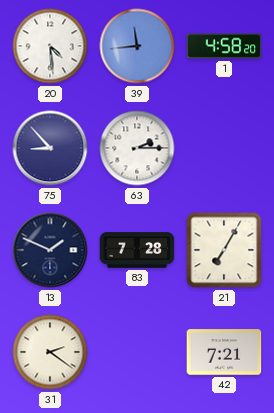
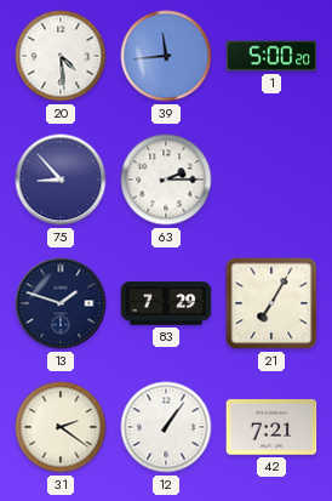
1: 4:58 -> 5:00 (271, 56)
13: 1:49 -> 1:48 (61, 303)
83: 7:28 -> 7:29 (166, 303)
12: none -> 1:06 (166, 427)
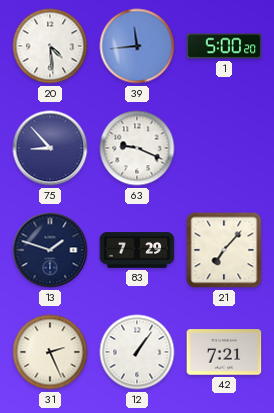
63: 2:15 -> 9:19 (137, 148)
21: 7:05 -> 7:07 (224, 250)
31: 2:21 -> 2:26 (50, 352)
